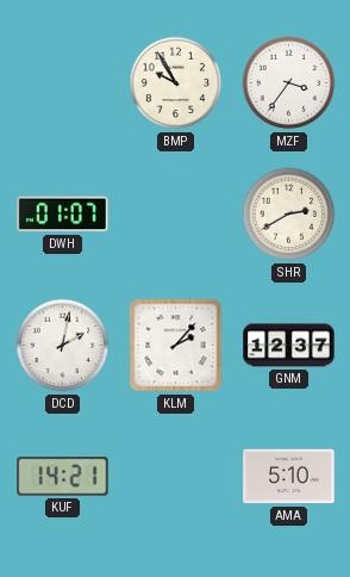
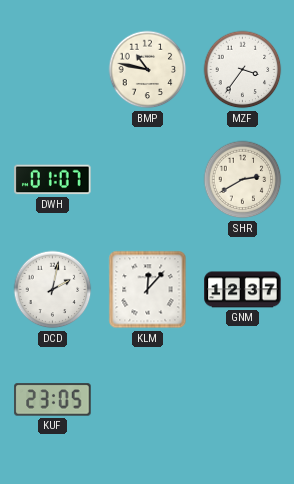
BMP: 9:55 -> 10:47 (148, 70)
KLM: 2:07 -> 12:07 (148, 290)
KUF: 14:21 -> 23:05 (53, 400)
AMA: 5:10 -> none (289, 477)
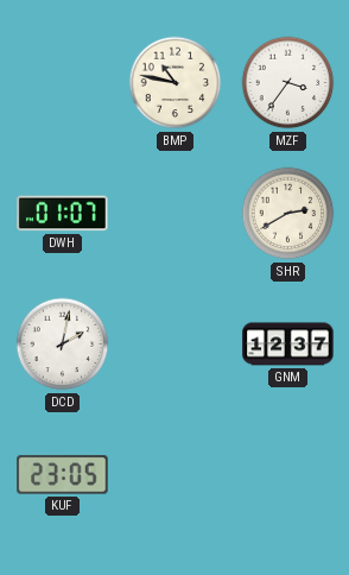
KLM: 12:07 -> none (148, 290)
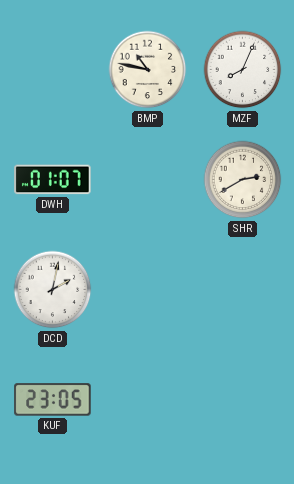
MZF: 3:36 -> 8:04 (243, 70)
GNM: 12:37 -> none (288, 345)
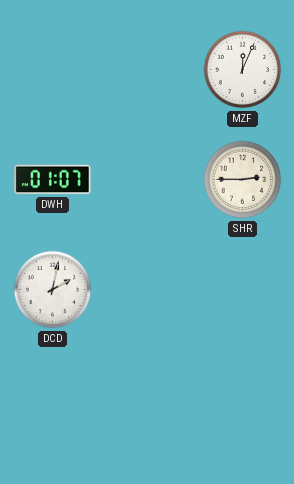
BMP: 10:47 -> none (148, 70)
MZF: 8:04 -> 12:04 (243, 70)
SHR: 2:40 -> 2:45 (243, 180)
KUF: 23:05 -> none (53, 400)
